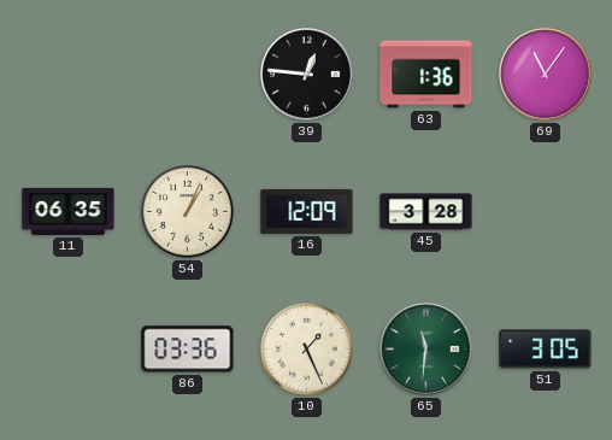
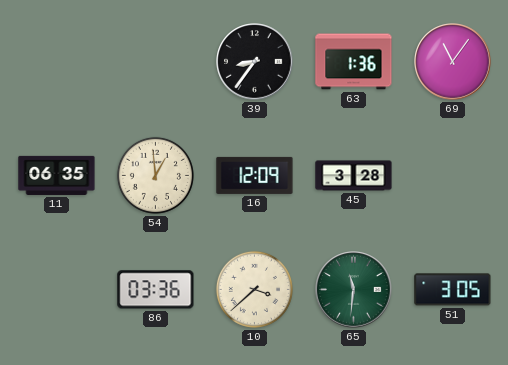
39: 12:46 -> 8:36 (255, 62)
54: 1:04 -> 12:59 (155, 175)
10: 1:26 -> 3:38 (254, 289)
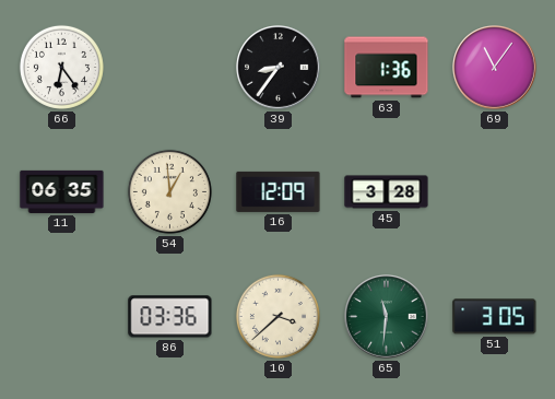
66: none -> 6:24 (61, 67)
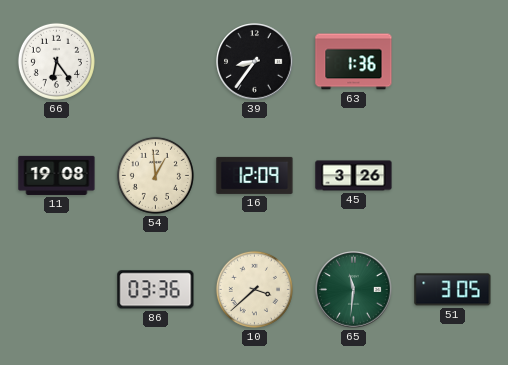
69: 11:06 -> none (495, 68)
11: 06:35 -> 19:08 (57, 175)
45: 3:28 -> 3:26 (354, 176)
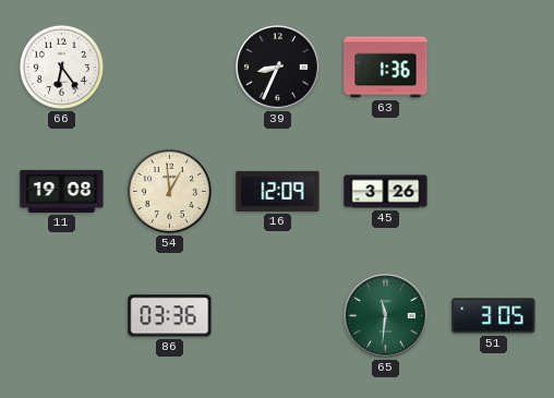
39: 8:36 -> 8:34 (278, 68)
10: 3:38 -> none (254, 289)
